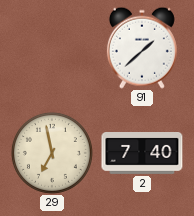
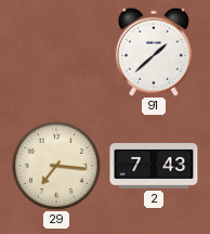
29: 6:58 -> 7:16 (56, 166)
2: 7:40 -> 7:43 (154, 167)
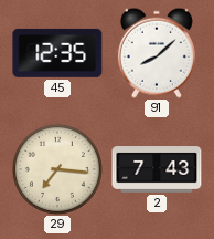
45: none -> 12:35 (57, 53)
91: 1:38 -> 8:08 (157, 53)
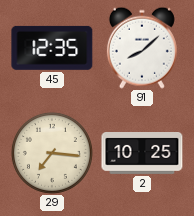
2: 7:43 -> 10:25 (142, 154)
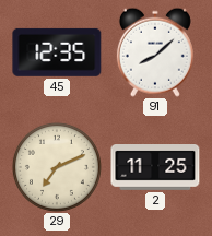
29: 7:16 -> 7:11 (57, 167)
2: 10:25 -> 11:25 (155, 168)
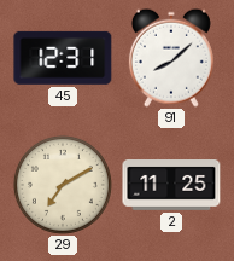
45: 12:35 -> 12:31 (63, 58)
29: 7:11 -> 7:10 (63, 185)
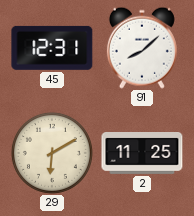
29: 7:10 -> 6:10 (52, 153)
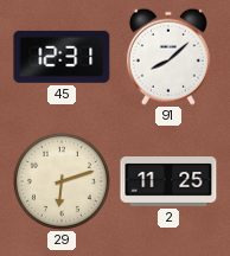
29: 6:10 -> 6:12 (62, 181)
